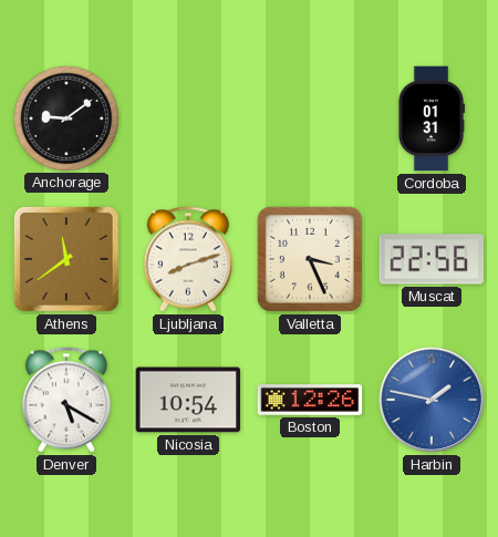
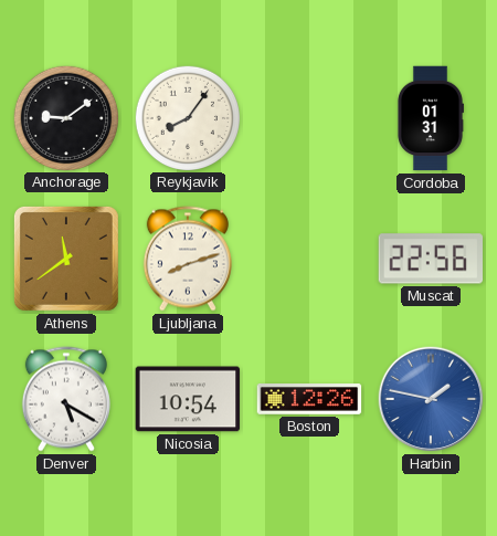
Reykjavik: none -> 8:06 (187, 117)
Valletta: 3:26 -> none (310, 259)
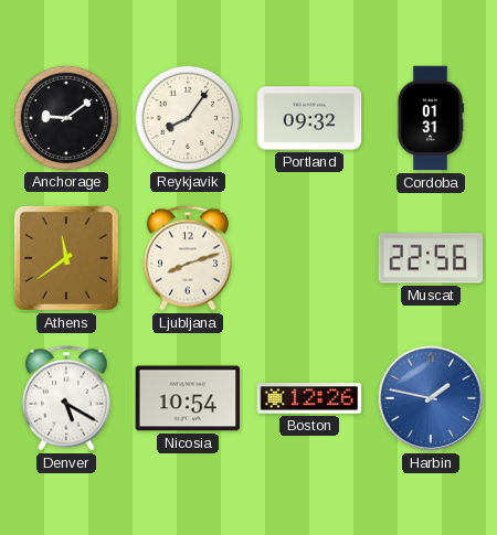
Portland: none -> 09:32 (309, 118)
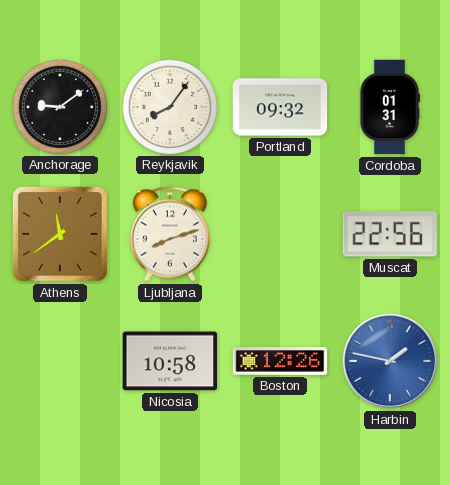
Denver: 5:20 -> none (66, 398)
Nicosia: 10:54 -> 10:58 (170, 361)
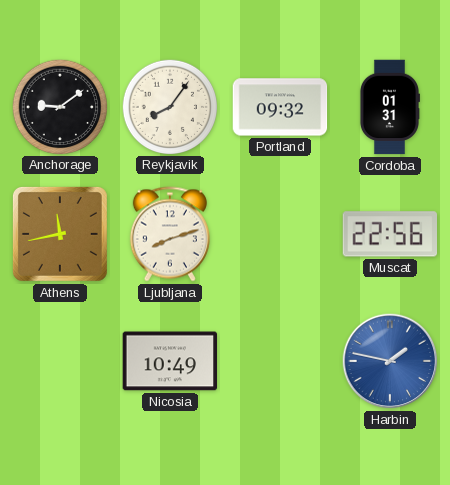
Athens: 11:39 -> 11:43 (60, 234)
Nicosia: 10:58 -> 10:49 (170, 361)
Boston: 12:26 -> none (280, 361)
